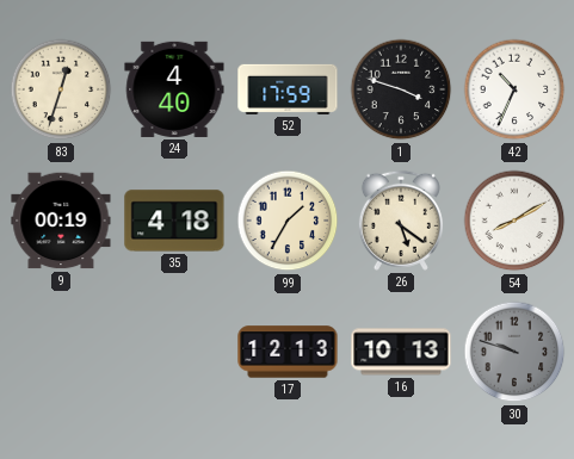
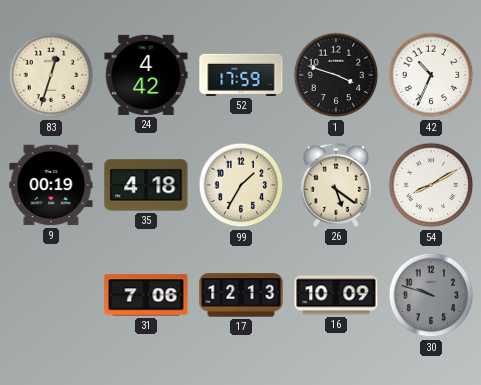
24: 4:40 -> 4:42 (146, 75)
31: none -> 7:06 (146, 295)
16: 10:13 -> 10:09 (336, 295)
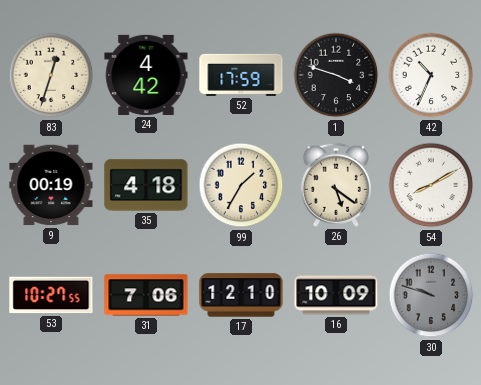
53: none -> 10:27 (51, 295)
17: 12:13 -> 12:10 (241, 295)
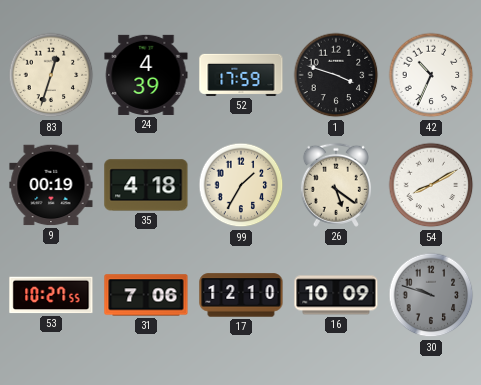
24: 4:42 -> 4:39 (146, 75)
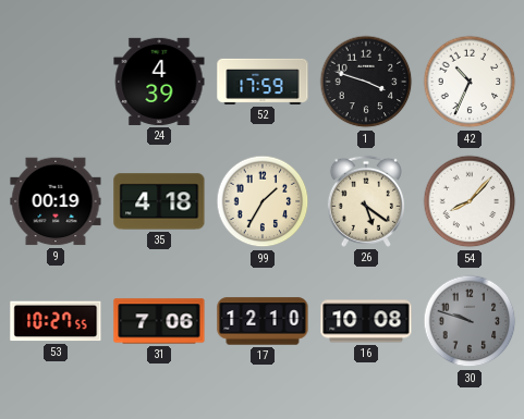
83: 12:33 -> none (51, 75)
54: 8:10 -> 8:07 (470, 201)
16: 10:09 -> 10:08 (366, 321)
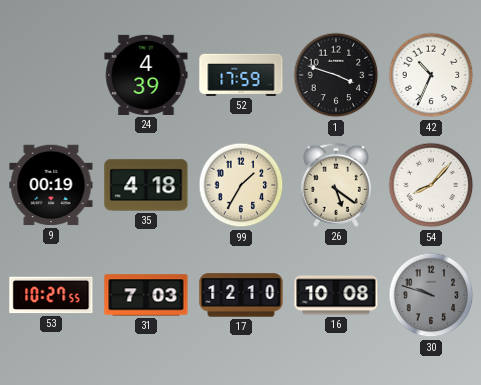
31: 7:06 -> 7:03 (146, 295)
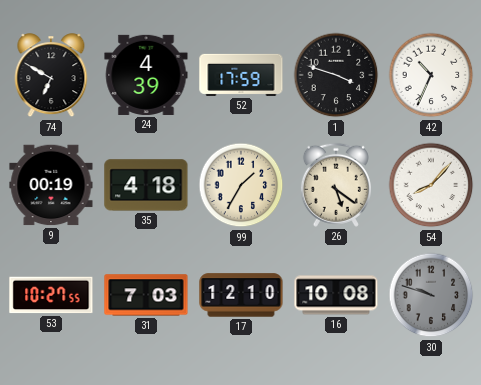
74: none -> 6:50 (51, 76)
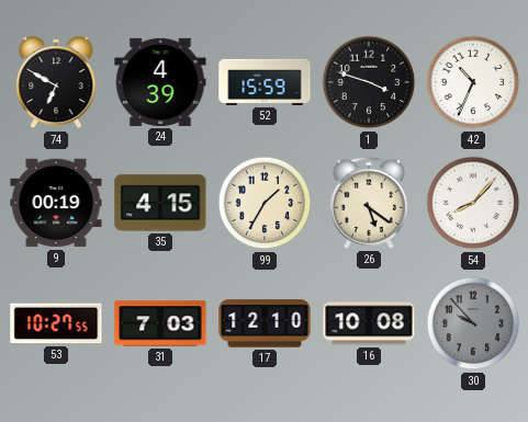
52: 17:59 -> 15:59 (265, 82)
35: 4:18 -> 4:15 (160, 203)
30: 9:48 -> 9:53 (473, 323)
